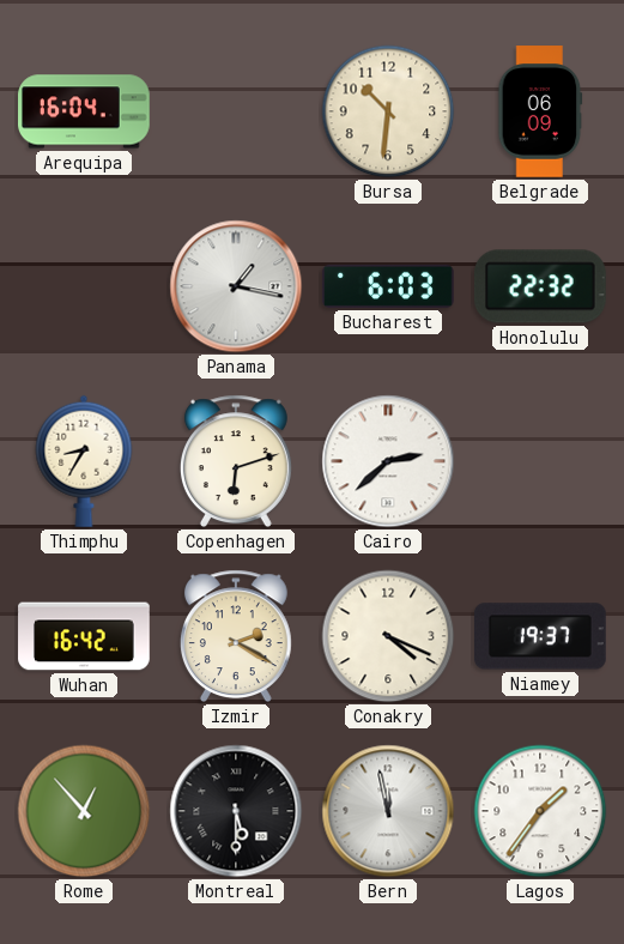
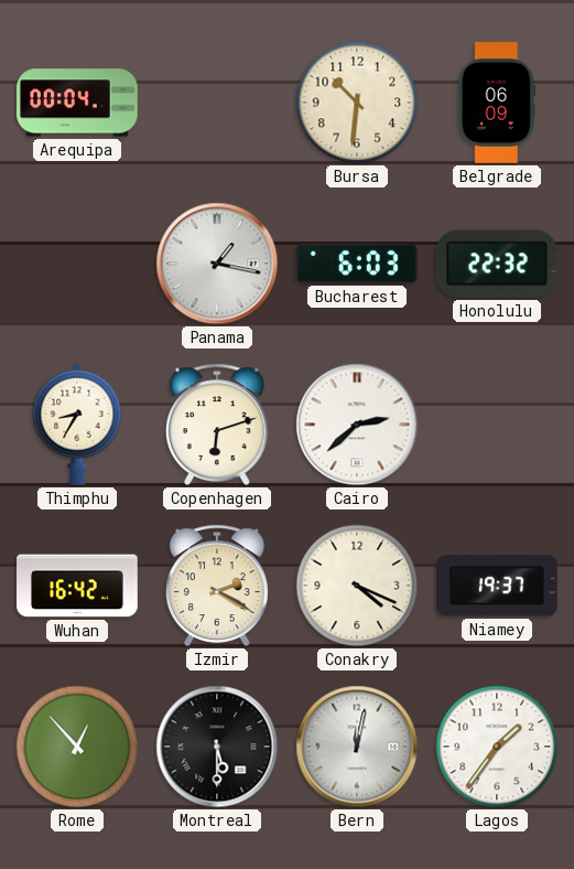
Arequipa: 16:04 -> 00:04 (78, 103)
Bern: 11:58 -> 12:02 (357, 747)
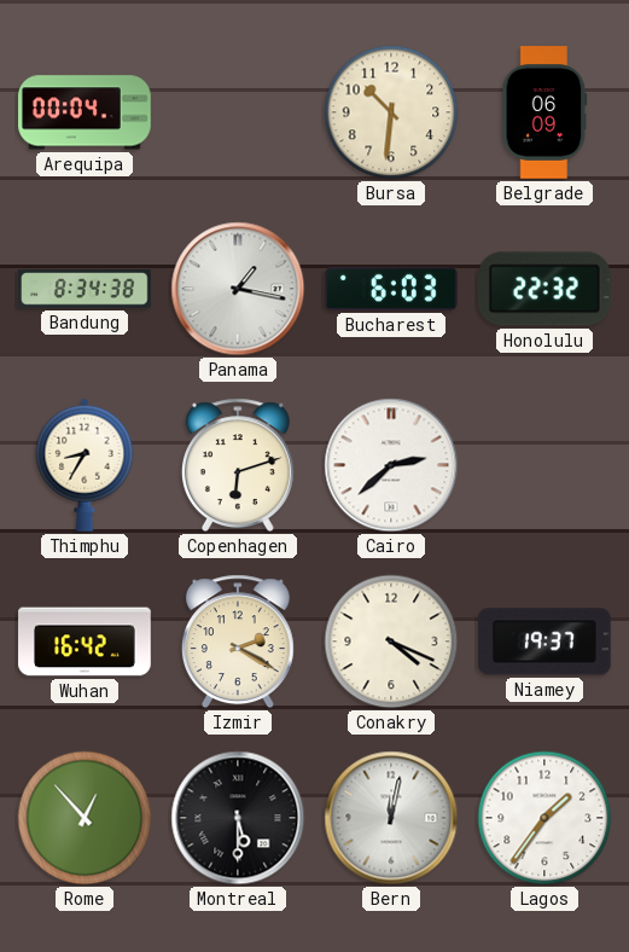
Bandung: none -> 8:34 (86, 289)
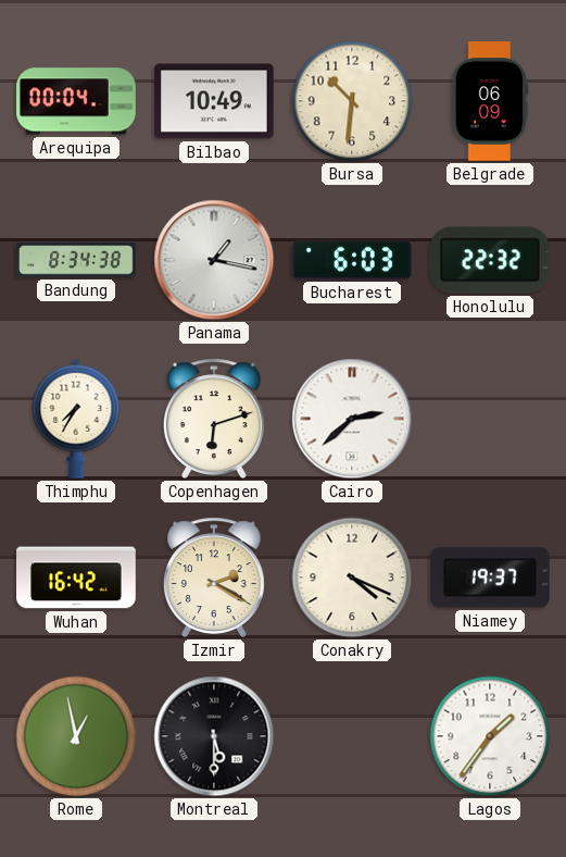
Bilbao: none -> 10:49 (215, 101)
Thimphu: 8:35 -> 7:35 (76, 419)
Rome: 12:53 -> 12:58 (76, 736)
Bern: 12:02 -> none (391, 818)
